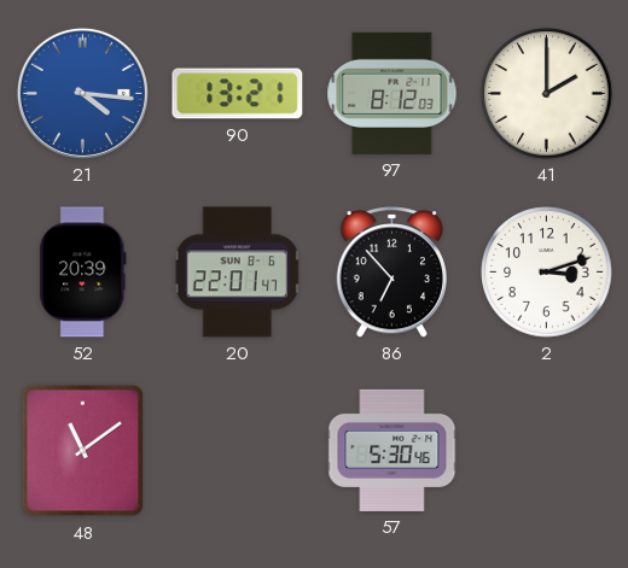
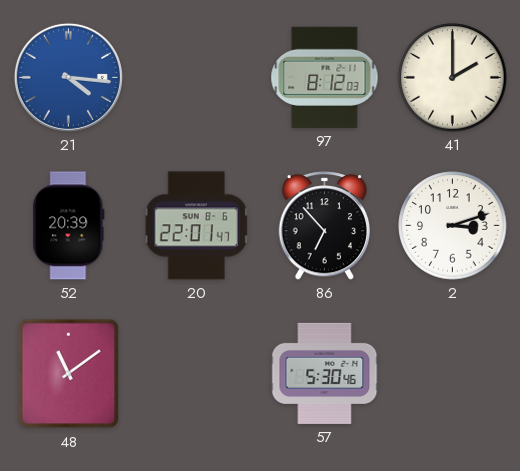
90: 13:21 -> none (238, 94)
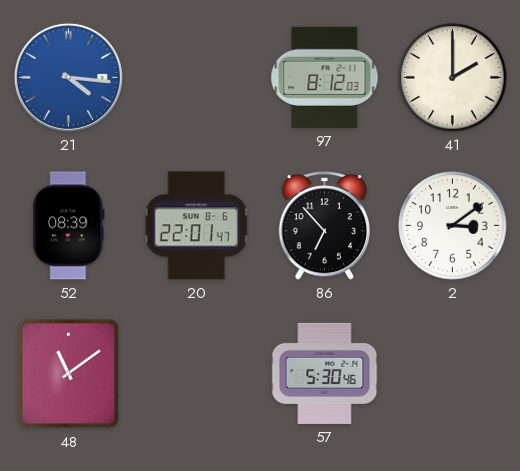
52: 20:39 -> 08:39 (69, 226)
2: 3:12 -> 3:09 (453, 226)
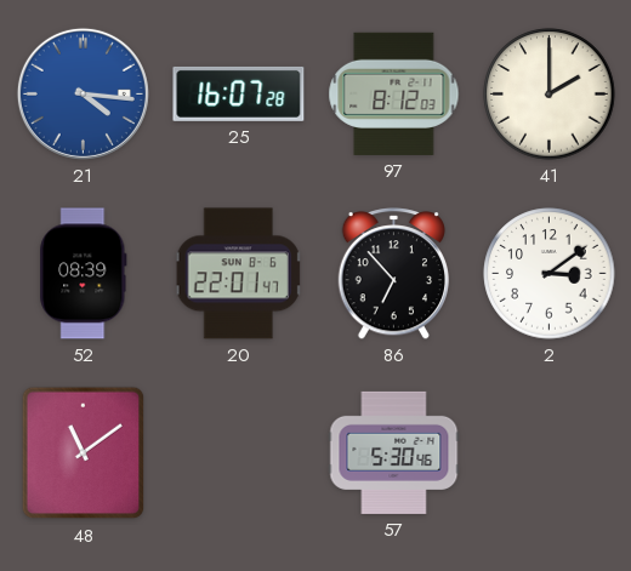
25: none -> 16:07 (239, 93)
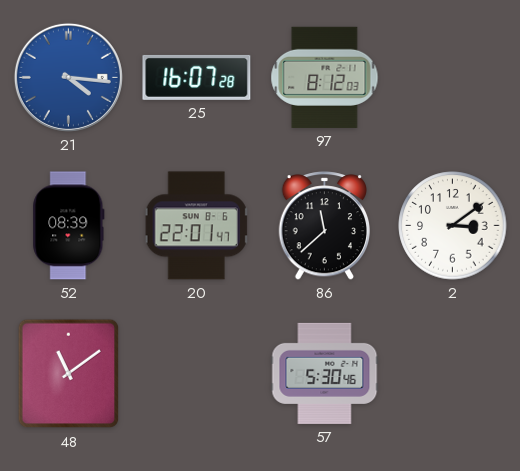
41: 2:00 -> none (550, 95)
86: 6:53 -> 11:38 (324, 226)
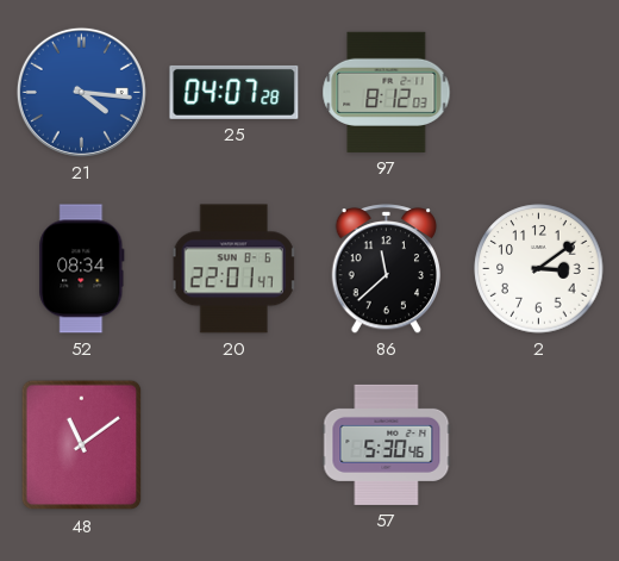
25: 16:07 -> 04:07 (235, 92)
52: 08:39 -> 08:34 (82, 269)
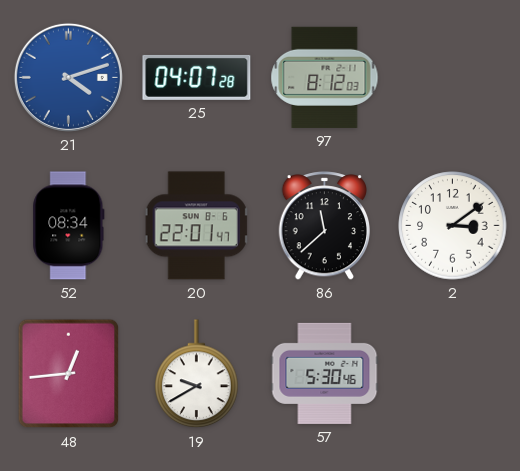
21: 4:16 -> 4:12 (68, 77)
48: 11:09 -> 12:44 (69, 374)
19: none -> 9:40 (197, 374)
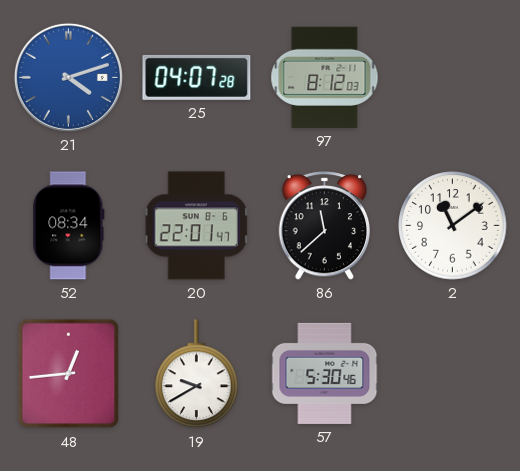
2: 3:09 -> 11:09 (453, 226)
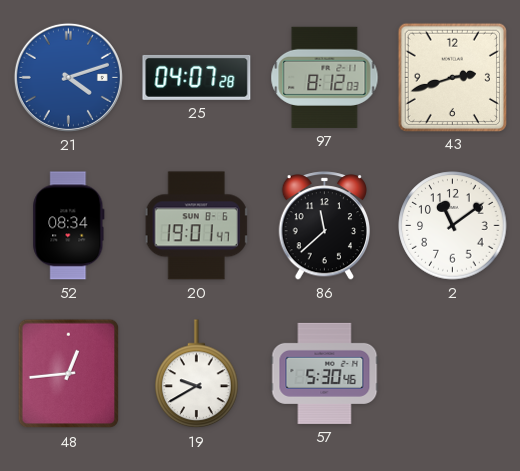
43: none -> 2:42 (452, 77)
20: 22:01 -> 19:01 (197, 226)
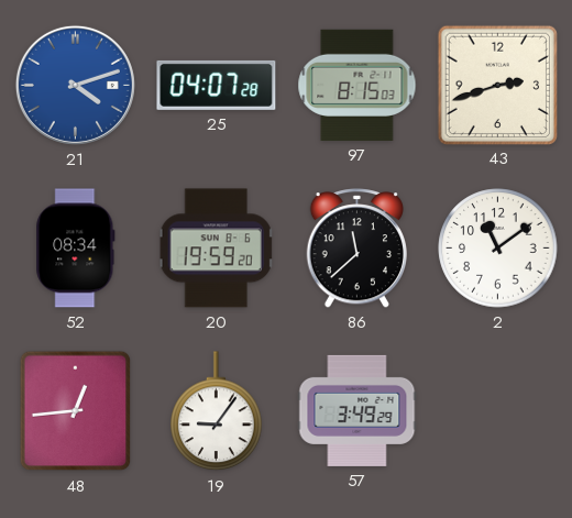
97: 8:12 -> 8:15 (358, 85)
20: 19:01 -> 19:59 (217, 249)
19: 9:40 -> 9:06 (217, 411)
57: 5:30 -> 3:49 (358, 410)
